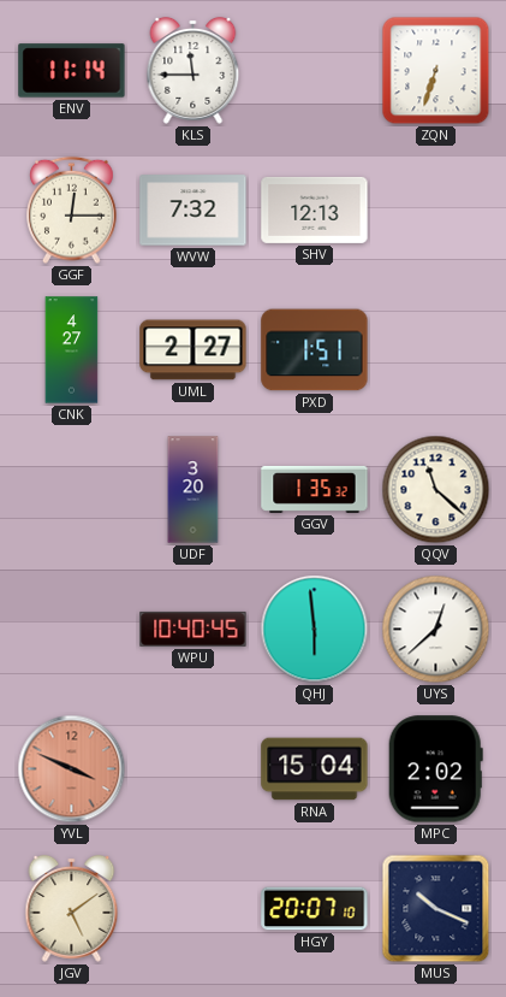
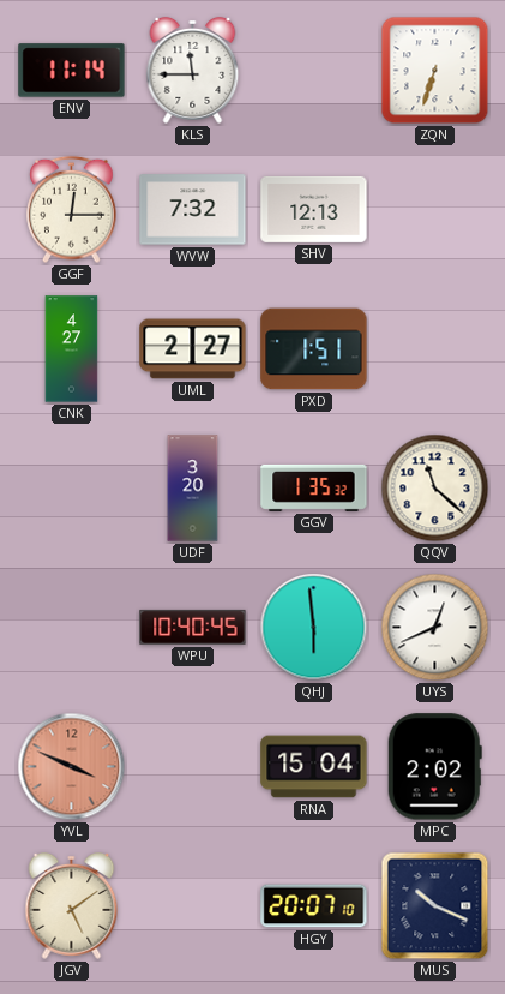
UYS: 12:38 -> 12:41 (435, 628)
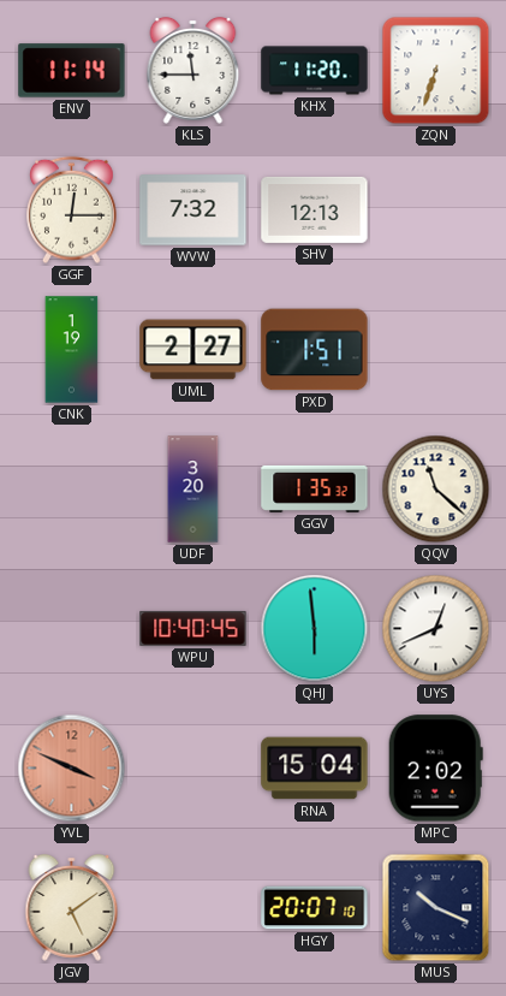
KHX: none -> 11:20 (315, 71)
CNK: 4:27 -> 1:19 (72, 350)
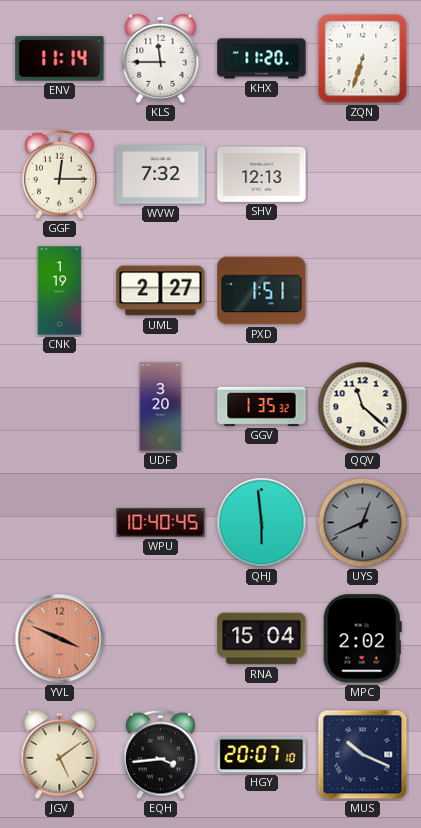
UYS dial: white -> grey (363, 523)
EQH: none -> 3:44 (161, 755)
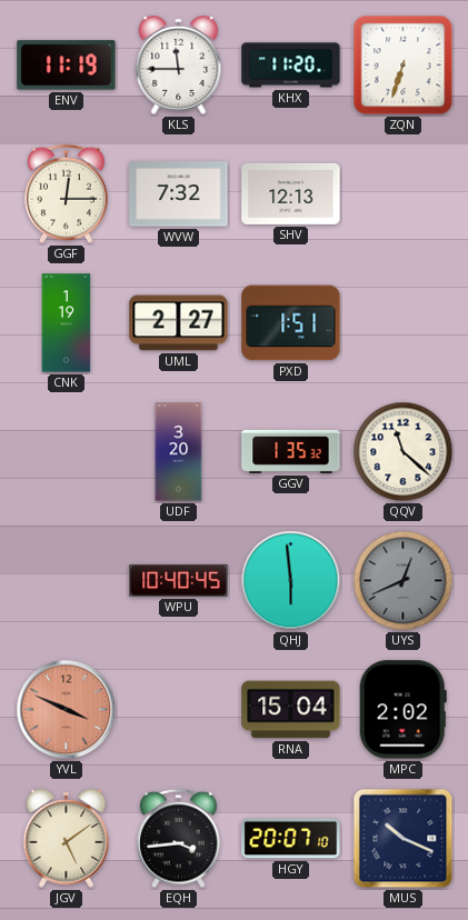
ENV: 11:14 -> 11:19 (67, 66)
